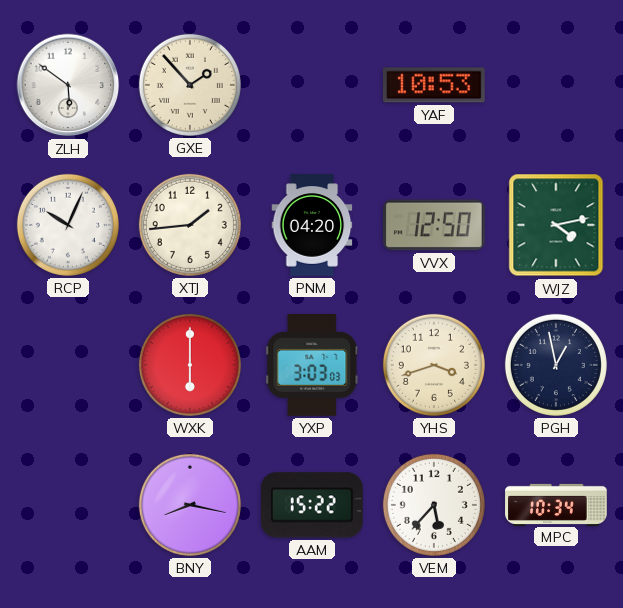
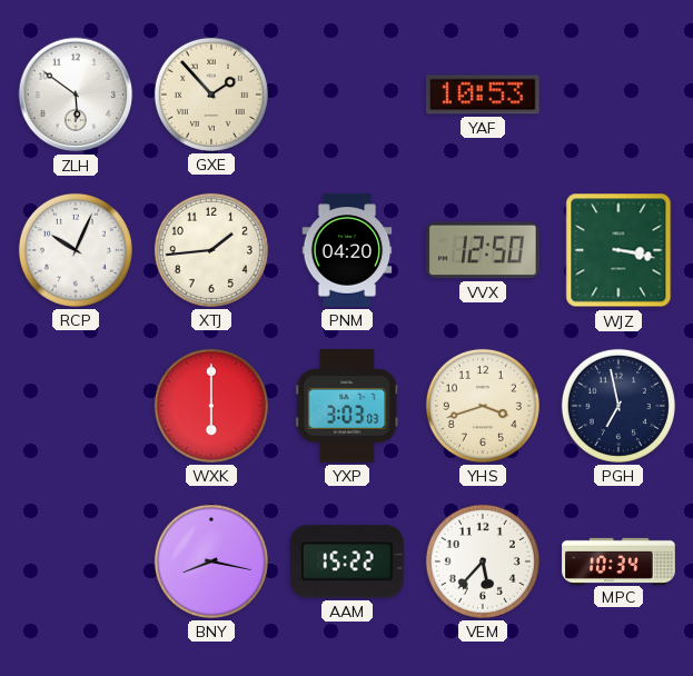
WJZ: 4:13 -> 3:17 (618, 250)
PGH: 12:58 -> 6:58 (618, 406)
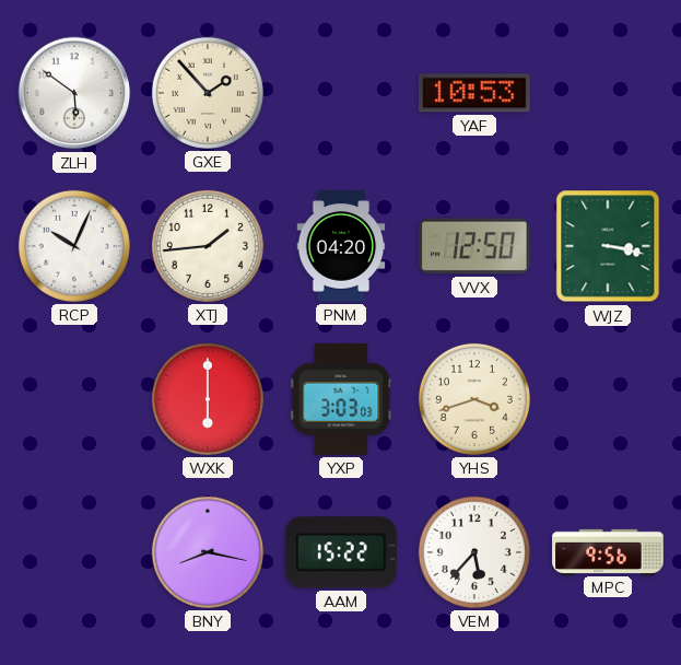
PGH: 6:58 -> none (618, 406)
MPC: 10:34 -> 9:56 (608, 551)
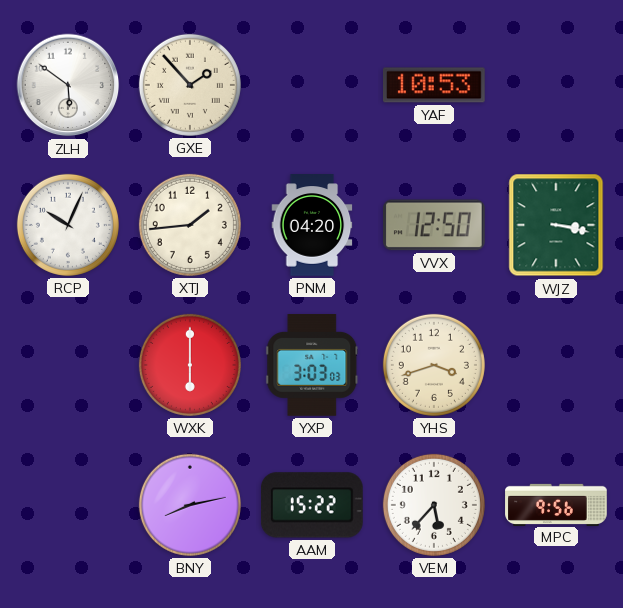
BNY: 8:17 -> 8:13 (190, 505)
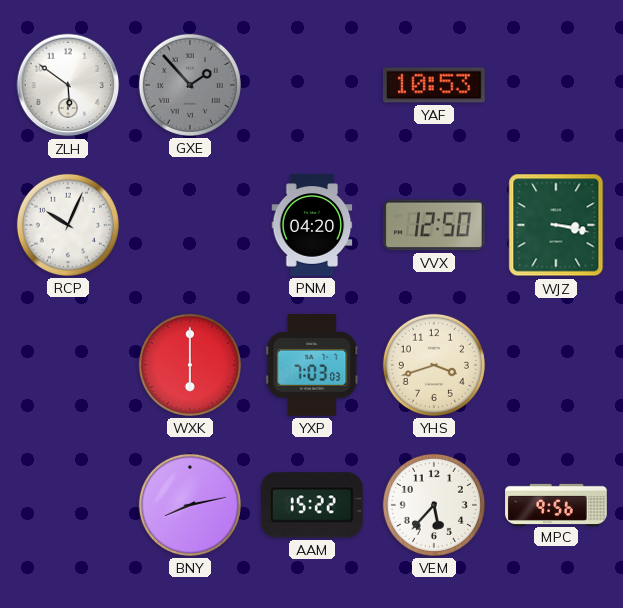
GXE dial: cream -> grey (190, 85)
XTJ: 1:44 -> none (190, 225)
YXP: 3:03 -> 7:03 (312, 365)
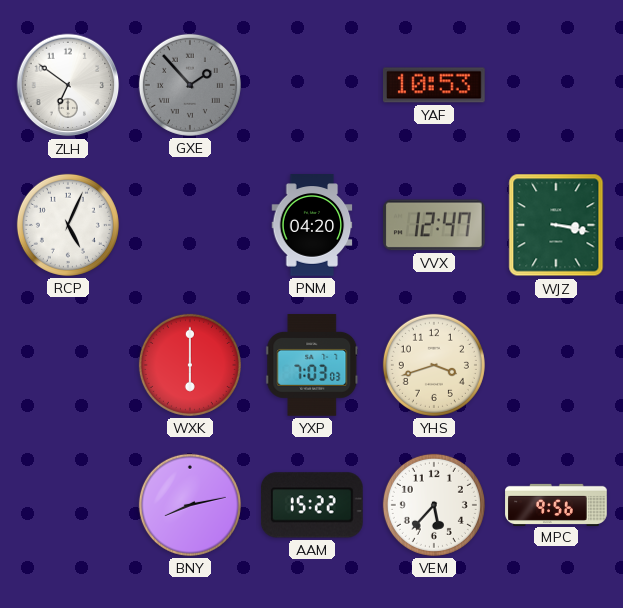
ZLH: 5:51 -> 6:51 (68, 85)
RCP: 10:04 -> 5:04 (68, 225)
VVX: 12:50 -> 12:47 (435, 225)
